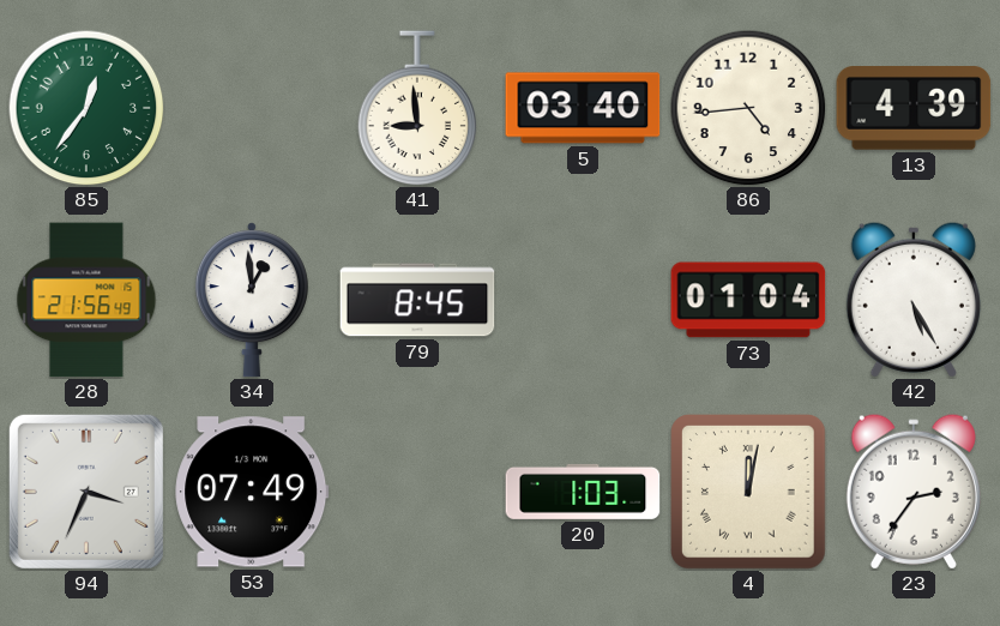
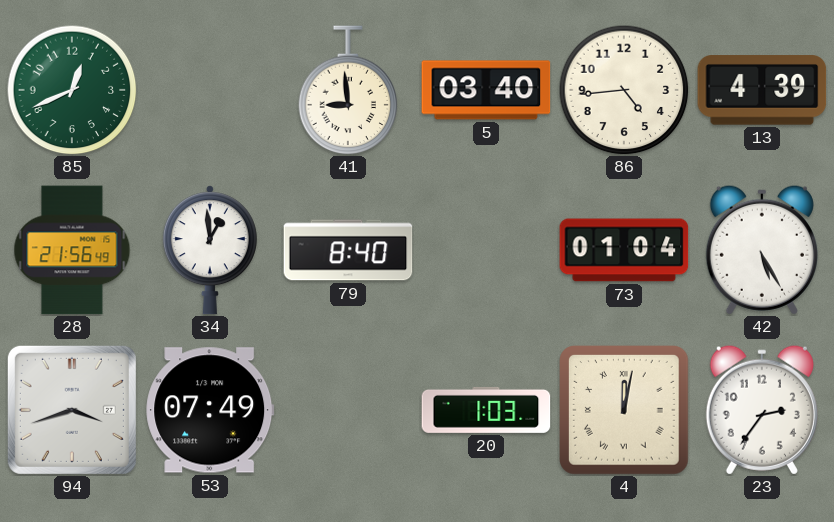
85: 12:36 -> 12:41 (72, 90)
79: 8:45 -> 8:40 (348, 250)
94: 3:34 -> 3:42 (72, 410)
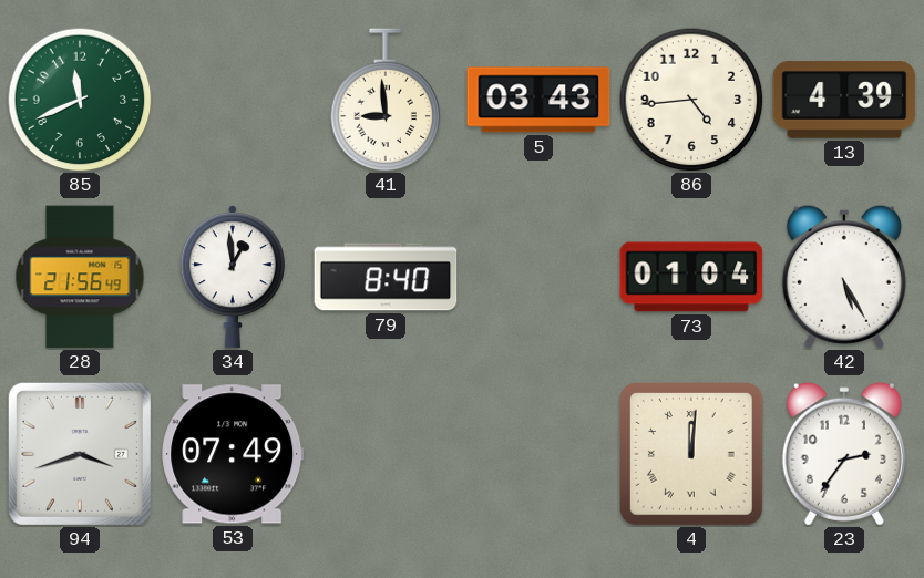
85: 12:41 -> 11:41 (80, 100)
5: 03:40 -> 03:43 (538, 100)
20: 1:03 -> none (486, 410)
4: 12:02 -> 12:01 (692, 455)
